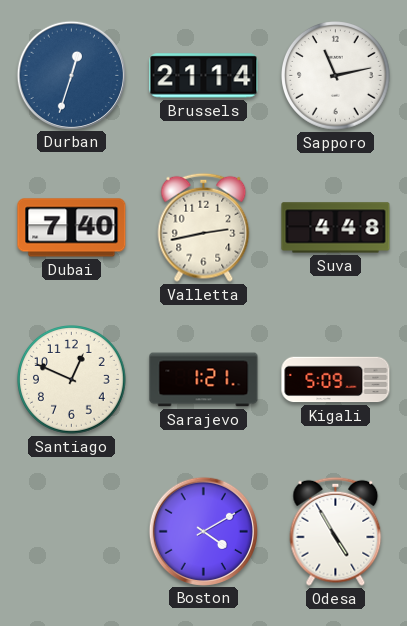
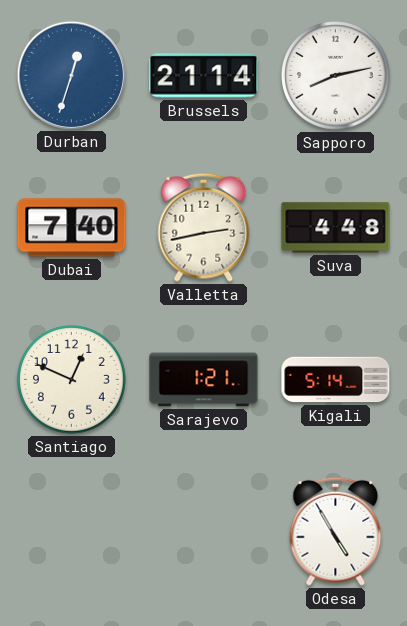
Sapporo: 11:13 -> 8:13 (336, 76)
Kigali: 5:09 -> 5:14 (336, 380)
Boston: 4:10 -> none (203, 531)
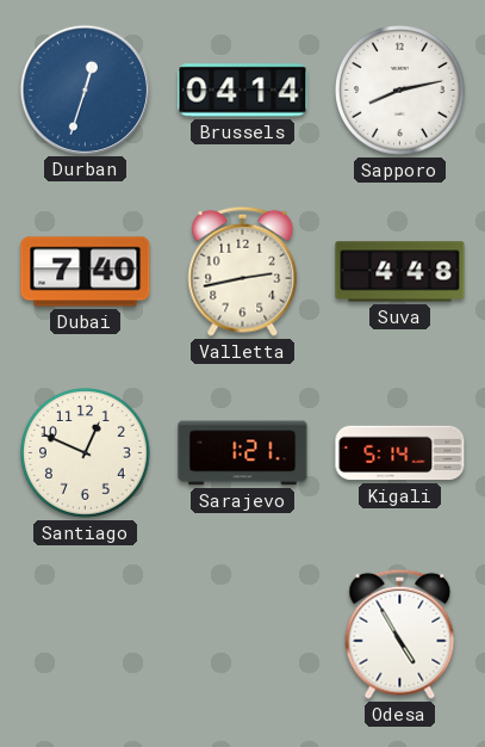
Brussels: 21:14 -> 04:14 (243, 91)
